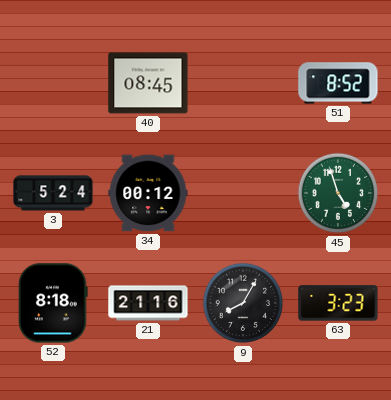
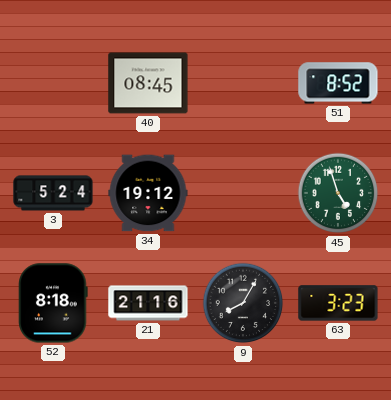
34: 00:12 -> 19:12 (148, 193)
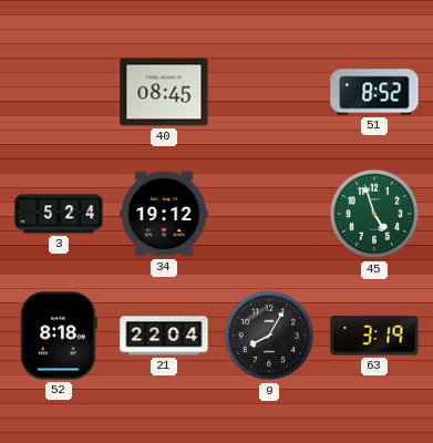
21: 21:16 -> 22:04 (164, 336)
63: 3:23 -> 3:19 (374, 336)
